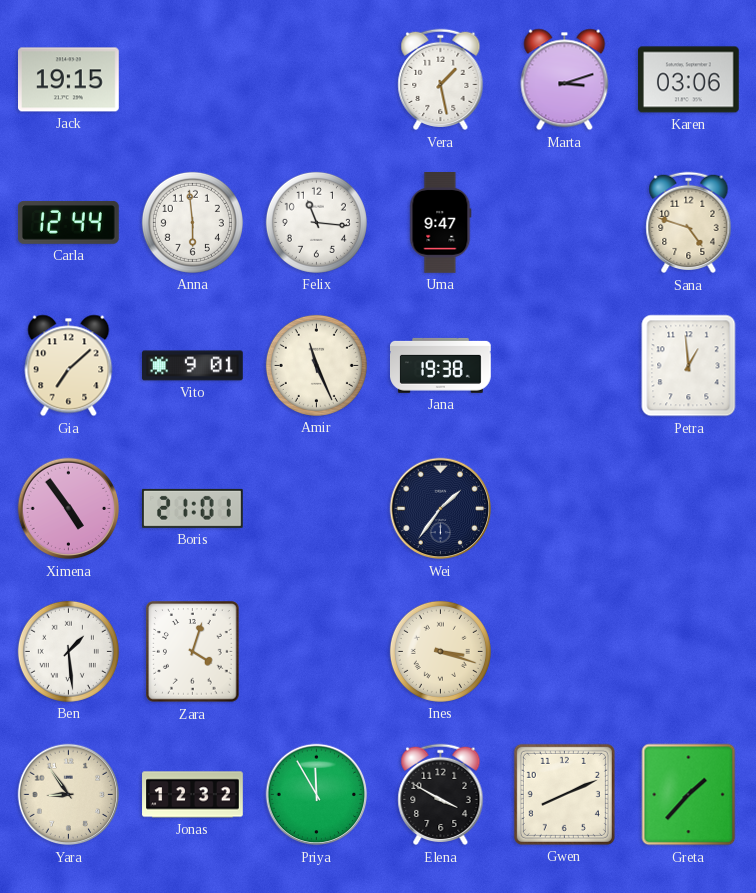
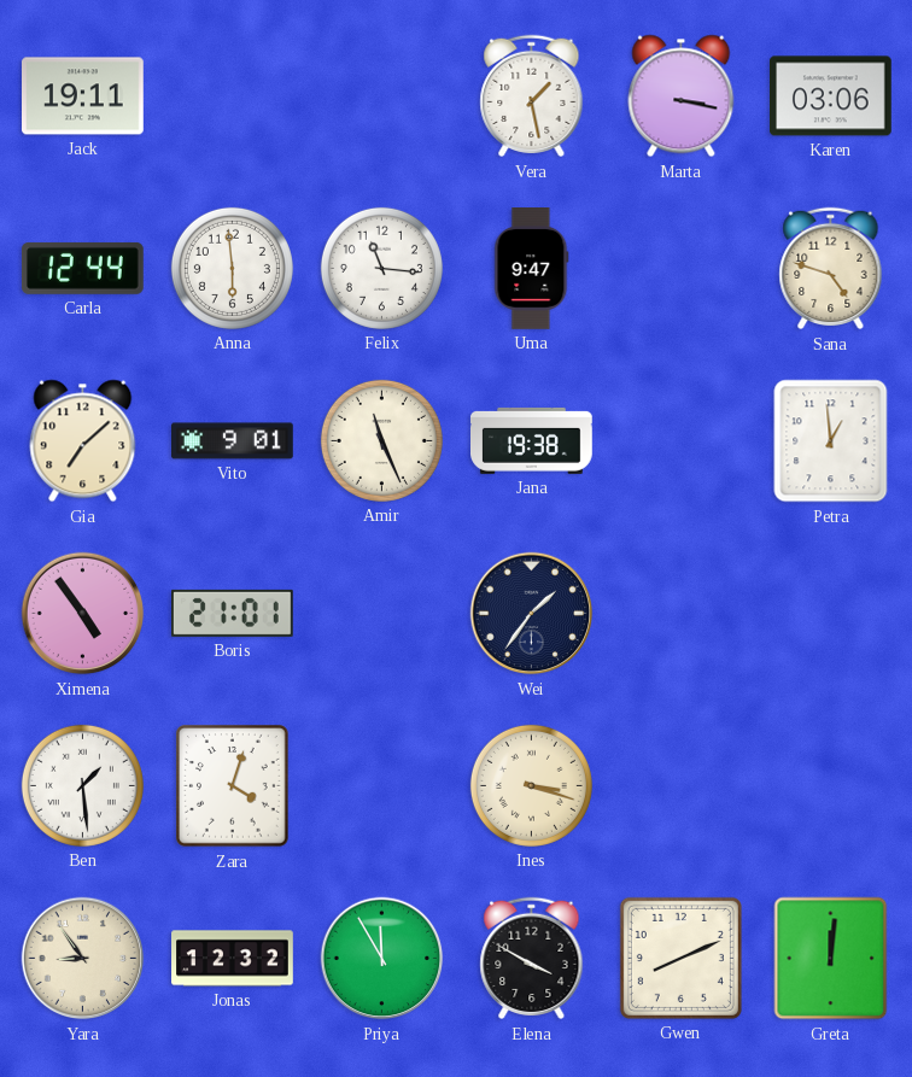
Jack: 19:15 -> 19:11 (83, 96)
Marta: 3:12 -> 3:17 (682, 96)
Greta: 1:37 -> 12:01 (831, 959)
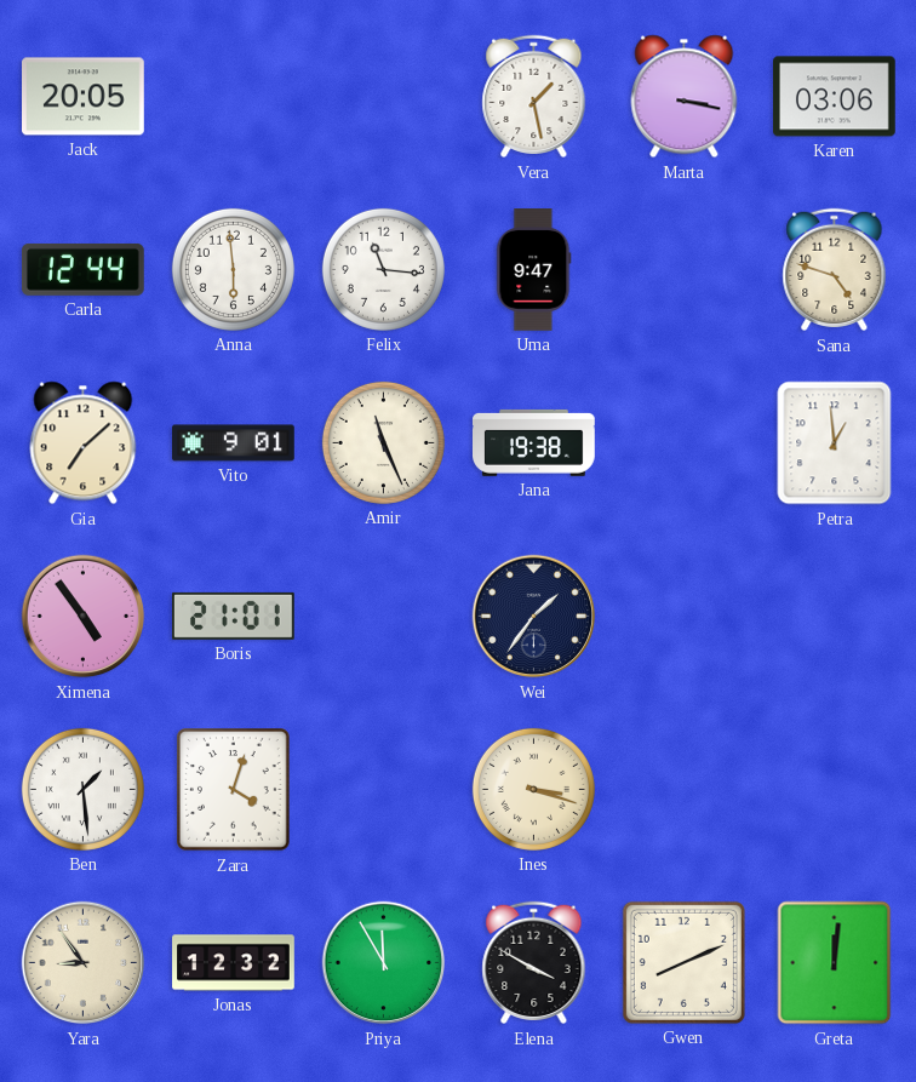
Jack: 19:11 -> 20:05 (84, 97)
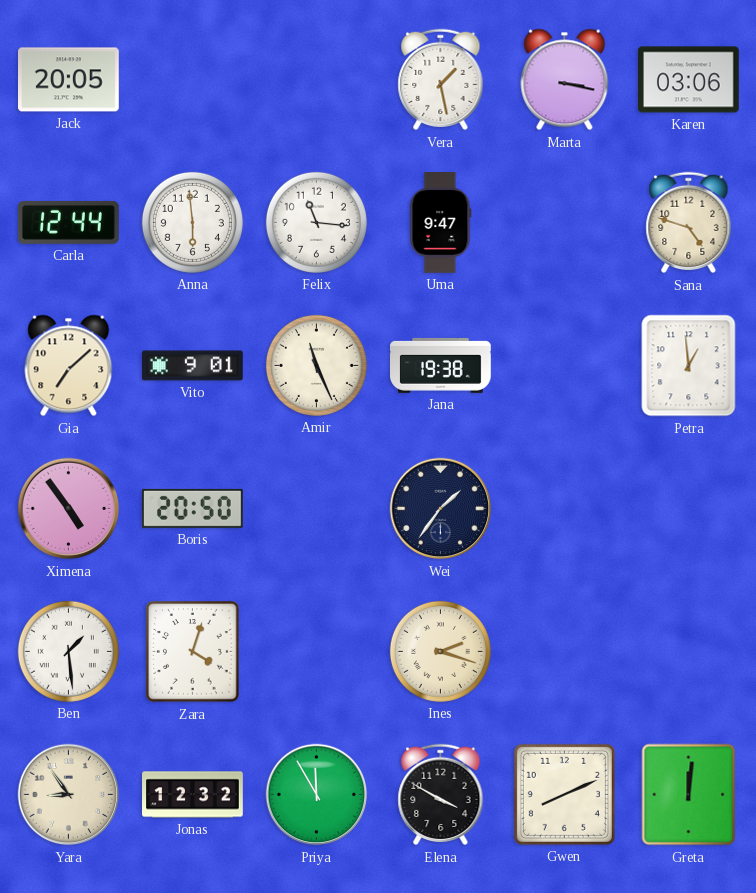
Boris: 21:01 -> 20:50 (193, 508)
Ines: 3:18 -> 2:18 (440, 651)
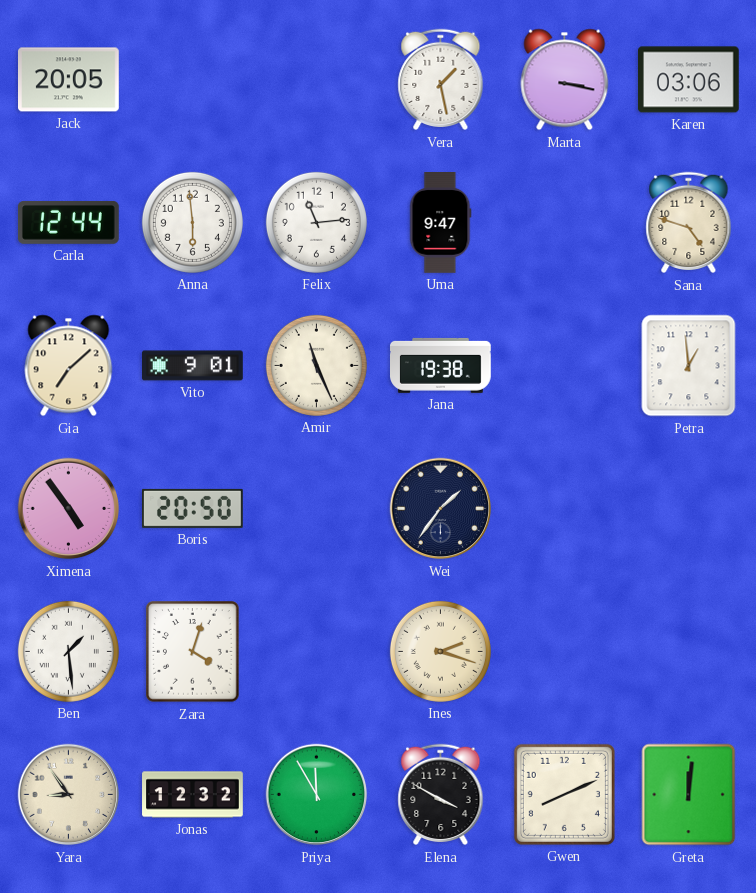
Felix: 11:16 -> 11:14 (316, 222)
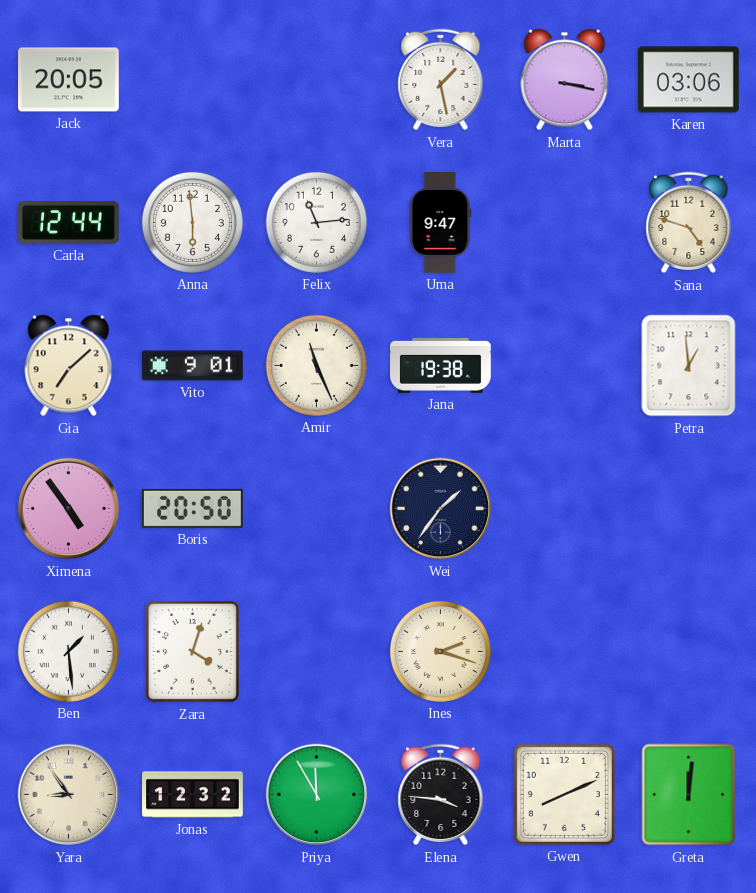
Elena: 3:50 -> 3:46 (441, 795)
